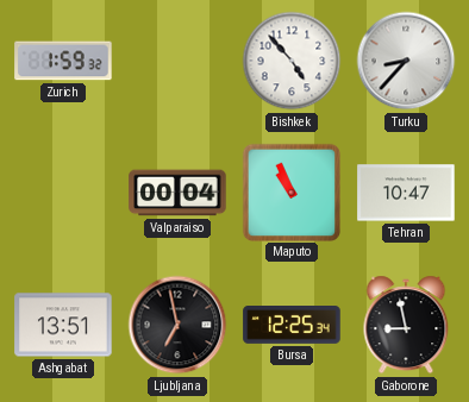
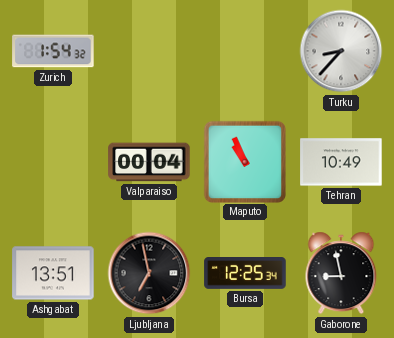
Zurich: 1:59 -> 1:54 (53, 51)
Bishkek: 4:53 -> none (292, 61)
Tehran: 10:47 -> 10:49 (341, 162)
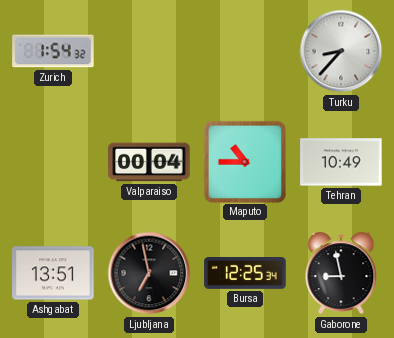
Maputo: 10:56 -> 10:45 (244, 161)
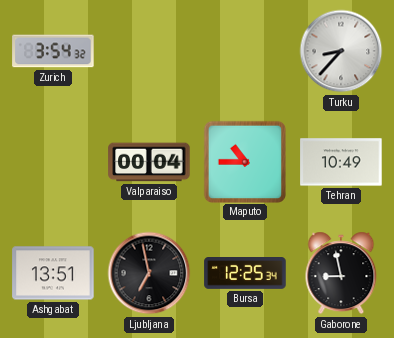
Zurich: 1:54 -> 3:54 (53, 51)
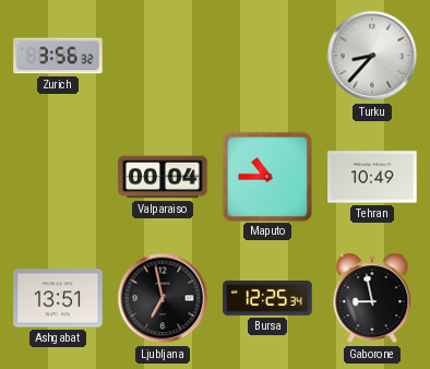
Zurich: 3:54 -> 3:56 (58, 56)
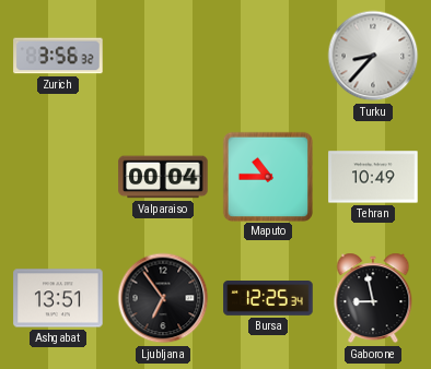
Ljubljana: 6:58 -> 6:54 (163, 298)
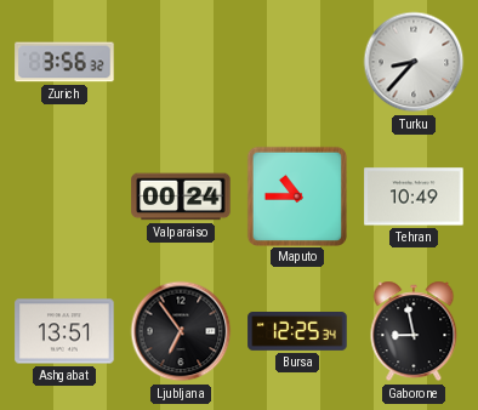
Valparaiso: 00:04 -> 00:24 (181, 197)
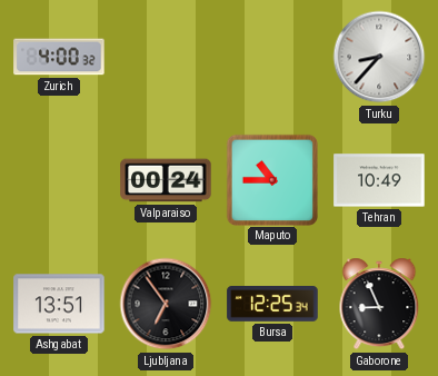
Zurich: 3:56 -> 4:00 (59, 57)
Gaborone: 8:58 -> 8:56 (379, 304)
